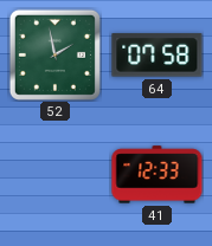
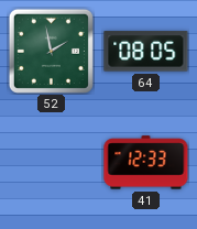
64: 07:58 -> 08:05 (146, 52)
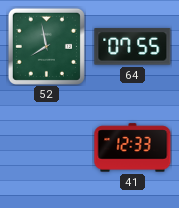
52: 1:58 -> 7:58 (46, 46)
64: 08:05 -> 07:55 (133, 47)
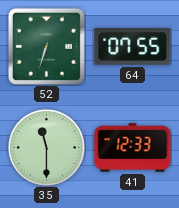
52: 7:58 -> 6:33 (46, 46)
35: none -> 11:30 (47, 148)
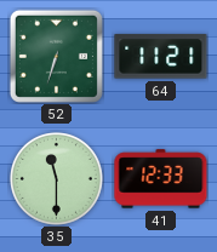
64: 07:55 -> 11:21 (161, 57)
